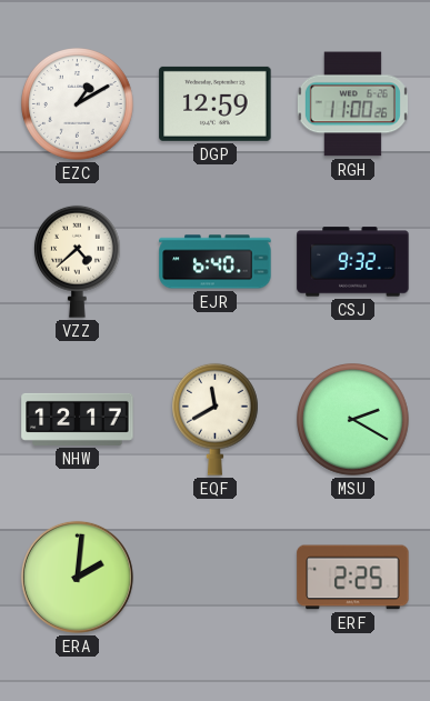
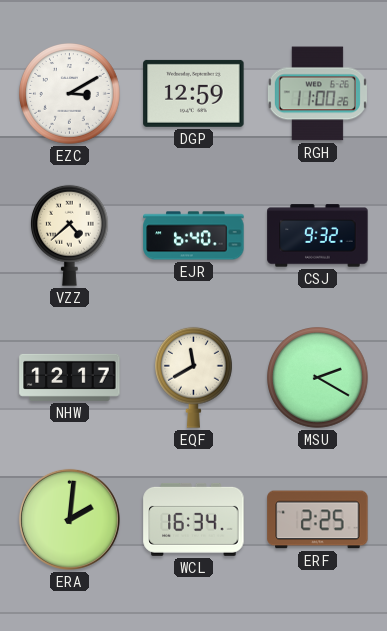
EZC: 1:10 -> 3:10 (70, 94)
WCL: none -> 16:34 (194, 519)
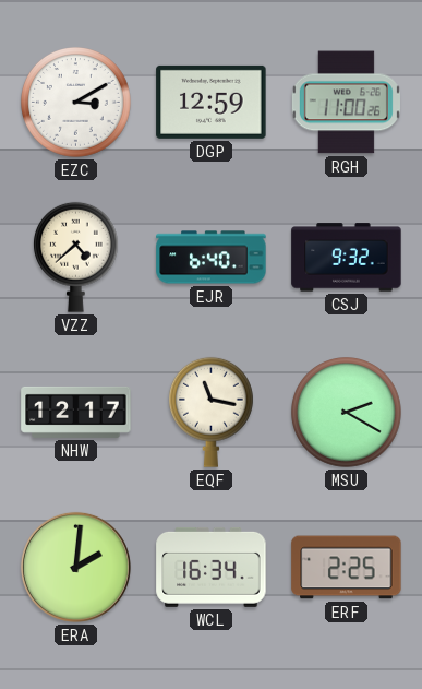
EQF: 11:40 -> 11:17 (210, 412)
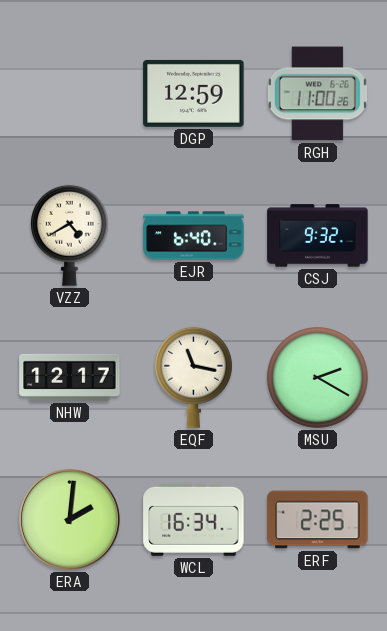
EZC: 3:10 -> none (76, 103)
VZZ: 4:38 -> 4:40 (69, 235)
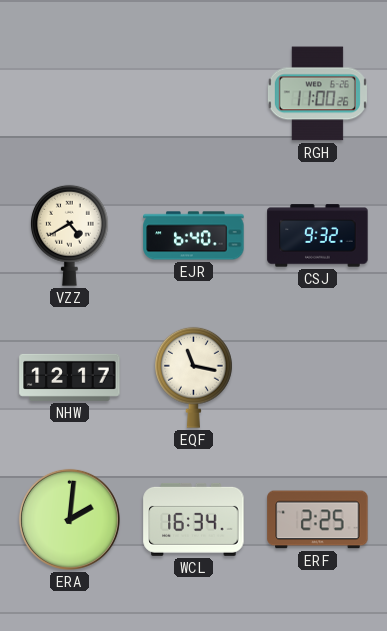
DGP: 12:59 -> none (194, 93)
MSU: 2:20 -> none (318, 378)
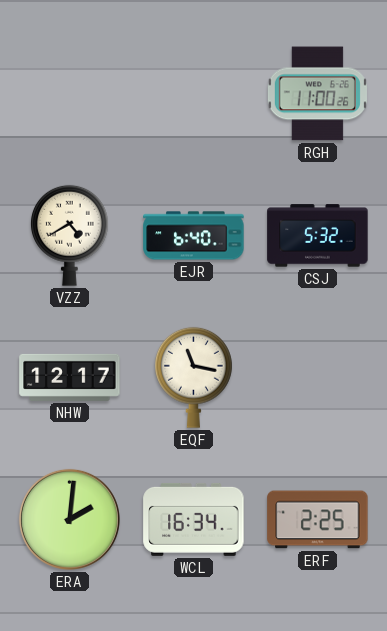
CSJ: 9:32 -> 5:32 (318, 236)
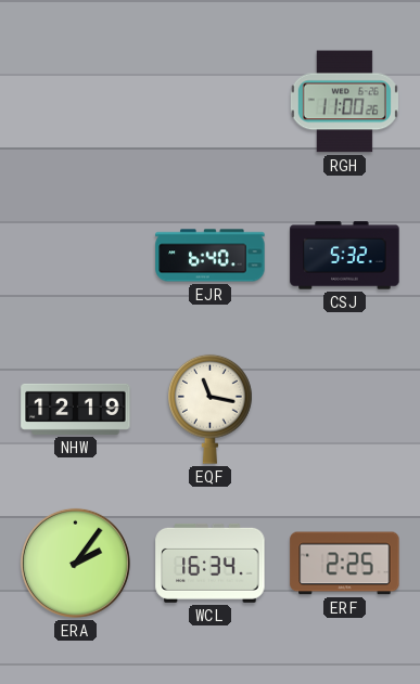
VZZ: 4:40 -> none (69, 235)
NHW: 12:17 -> 12:19 (76, 409)
ERA: 2:01 -> 2:06 (75, 563)
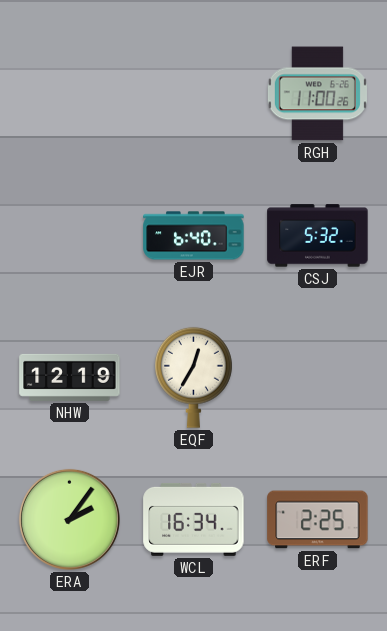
EQF: 11:17 -> 12:35 (193, 377)
